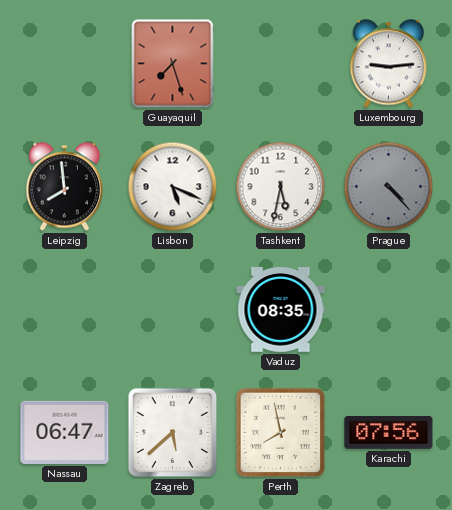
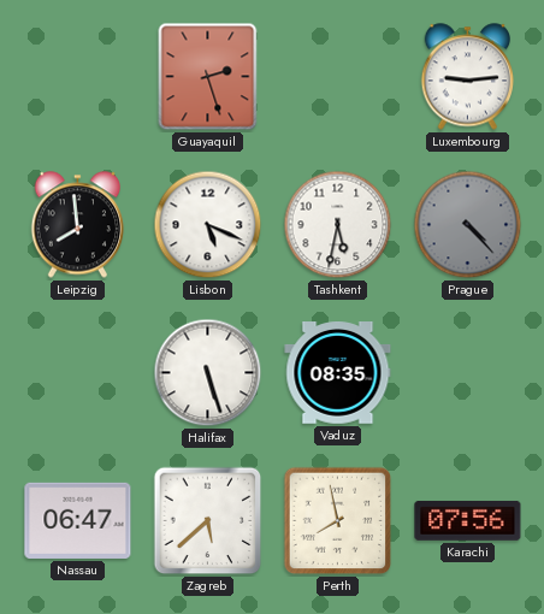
Guayaquil: 7:27 -> 2:27 (208, 77)
Halifax: none -> 5:27 (208, 373)
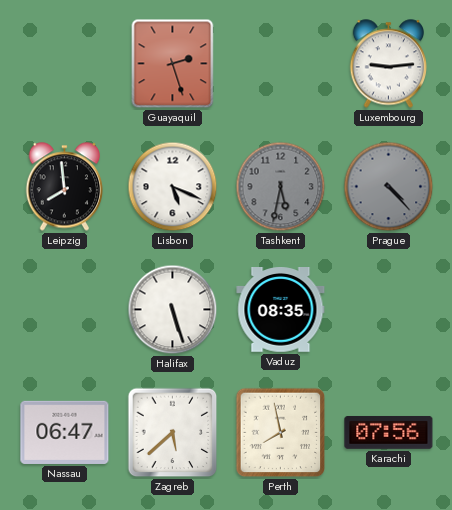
Tashkent dial: white -> grey (281, 187)
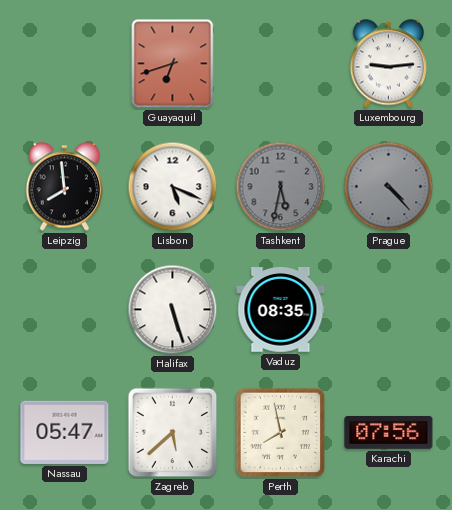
Guayaquil: 2:27 -> 6:42 (173, 64)
Nassau: 06:47 -> 05:47 (65, 432)
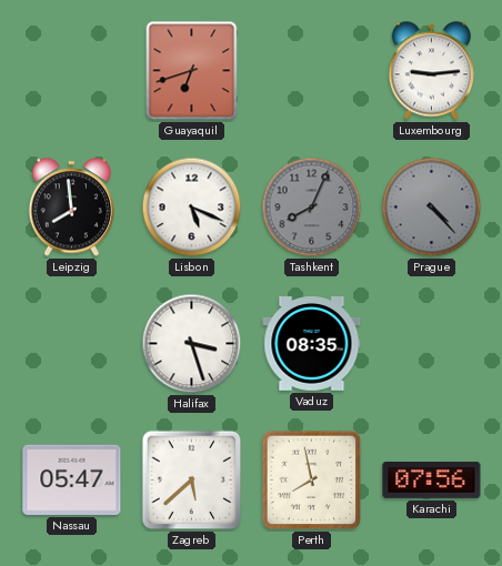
Tashkent: 5:32 -> 8:04 (312, 208)
Halifax: 5:27 -> 3:27 (192, 344)
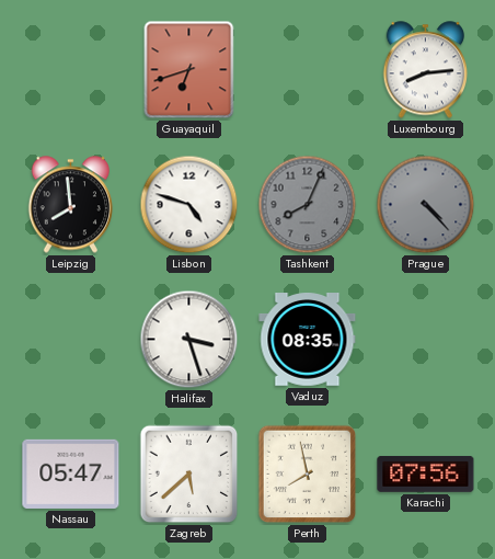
Luxembourg: 9:14 -> 8:14 (426, 70)
Lisbon: 5:19 -> 4:48 (189, 205)
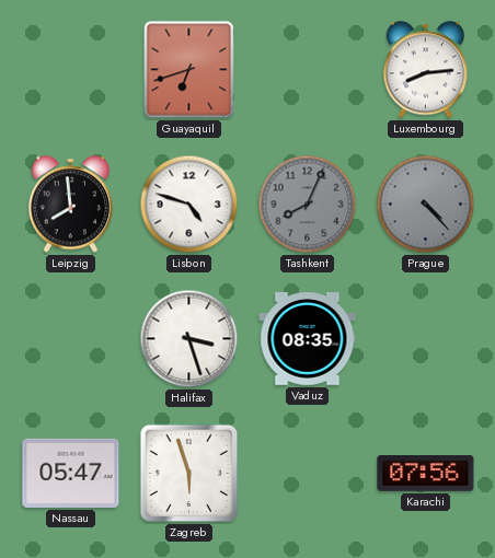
Zagreb: 5:38 -> 5:57 (189, 474)
Perth: 7:58 -> none (308, 475)
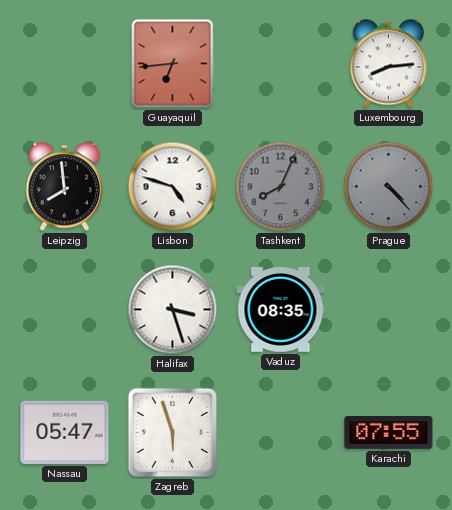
Guayaquil: 6:42 -> 6:44 (173, 64)
Karachi: 07:56 -> 07:55 (389, 433)
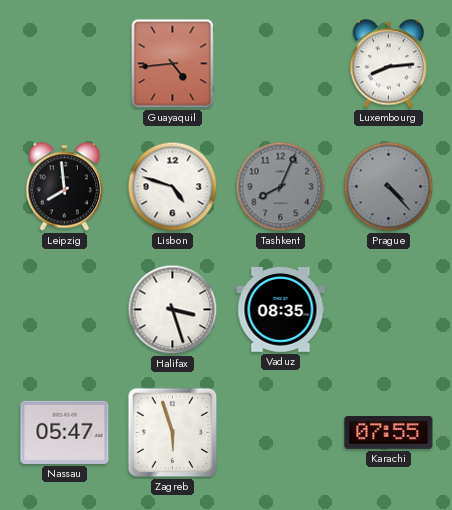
Guayaquil: 6:44 -> 4:44 (173, 64)
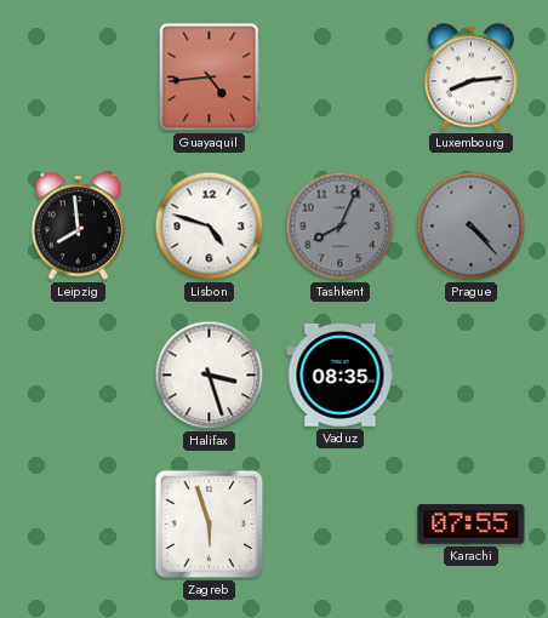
Nassau: 05:47 -> none (65, 432)
